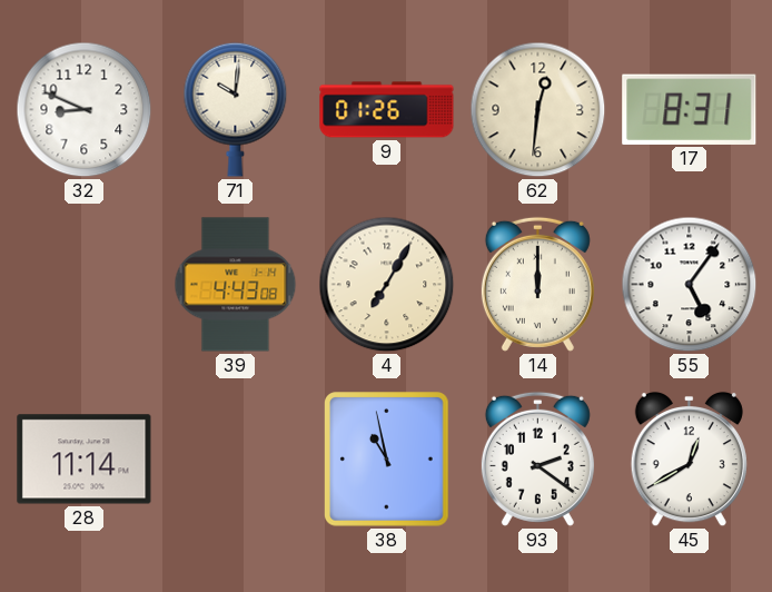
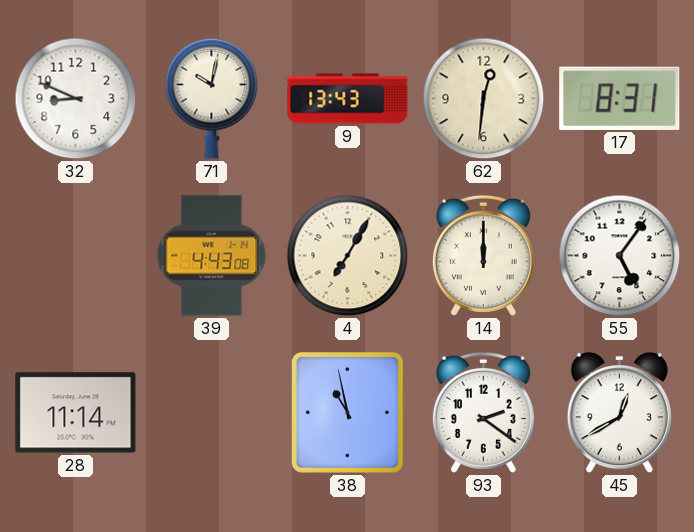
71: 10:01 -> 10:02 (212, 98)
9: 01:26 -> 13:43 (348, 99)
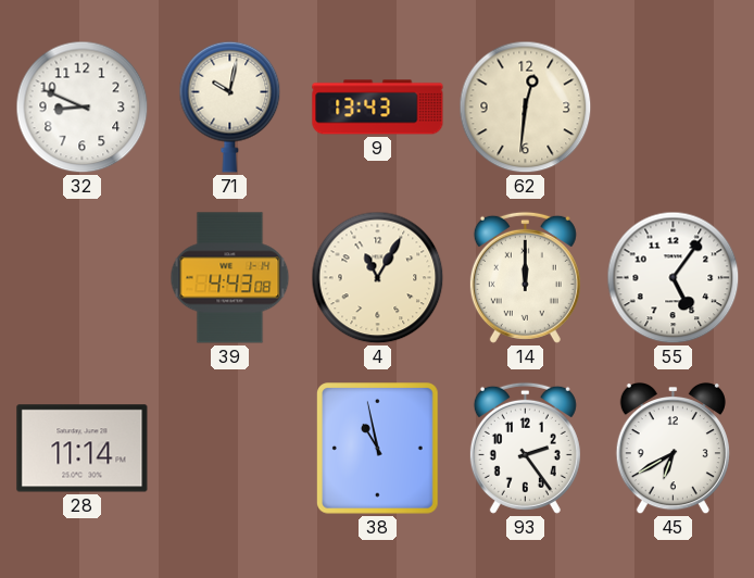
17: 8:31 -> none (620, 98)
4: 7:05 -> 11:05 (378, 278)
93: 2:21 -> 2:24 (525, 448)
45: 12:40 -> 6:40 (673, 449)
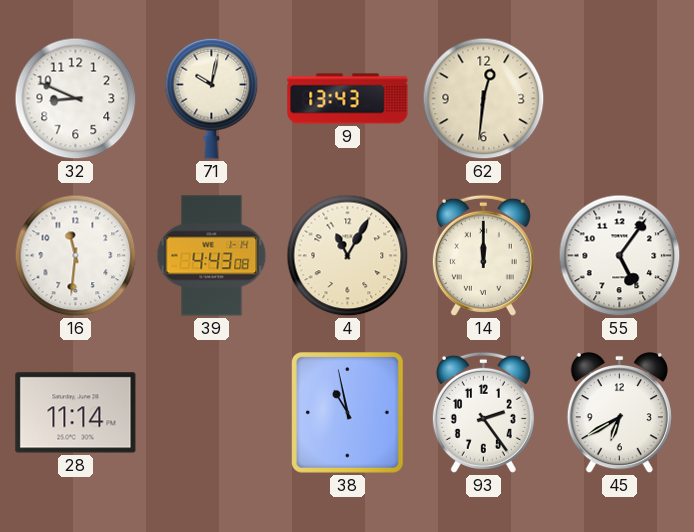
16: none -> 11:31 (76, 256)
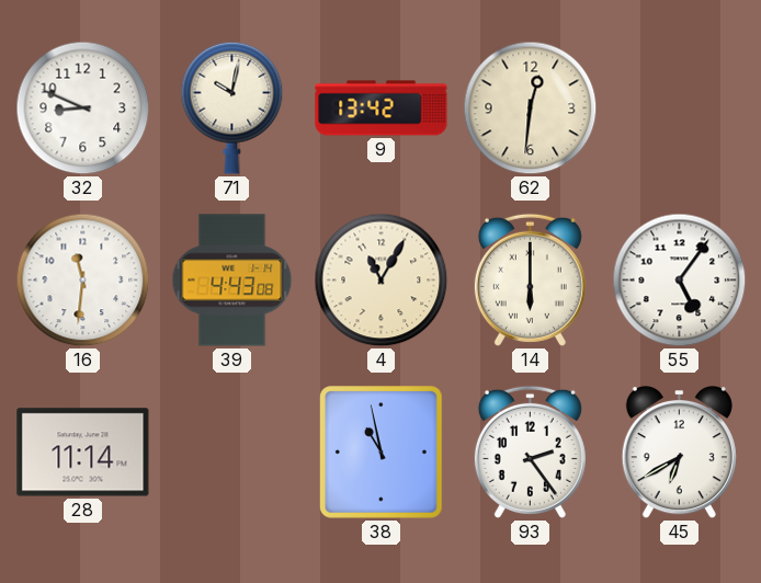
9: 13:43 -> 13:42 (382, 108)
14: 12:00 -> 6:00 (530, 279)
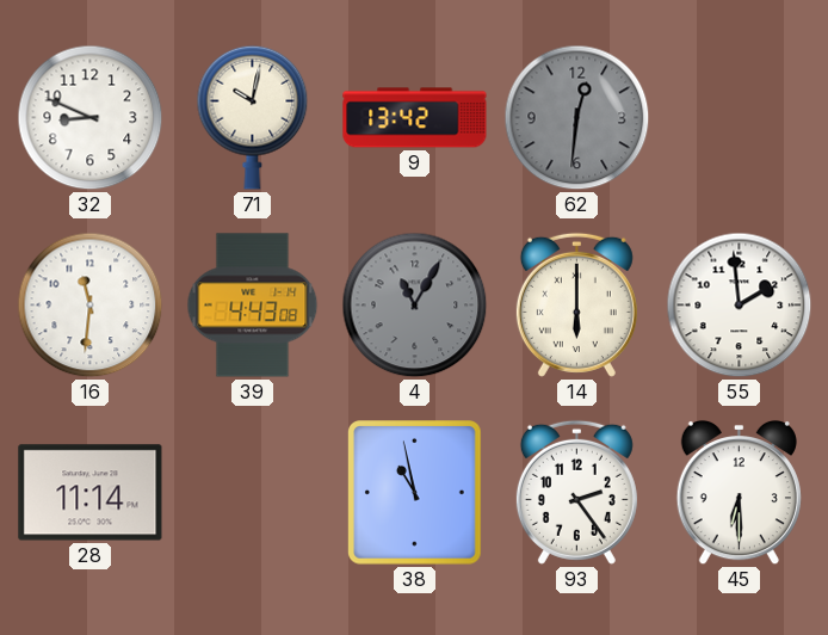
62 dial: cream -> grey (577, 118)
4 dial: cream -> grey (415, 306)
55: 5:06 -> 1:59 (740, 306)
45: 6:40 -> 6:30 (739, 493)
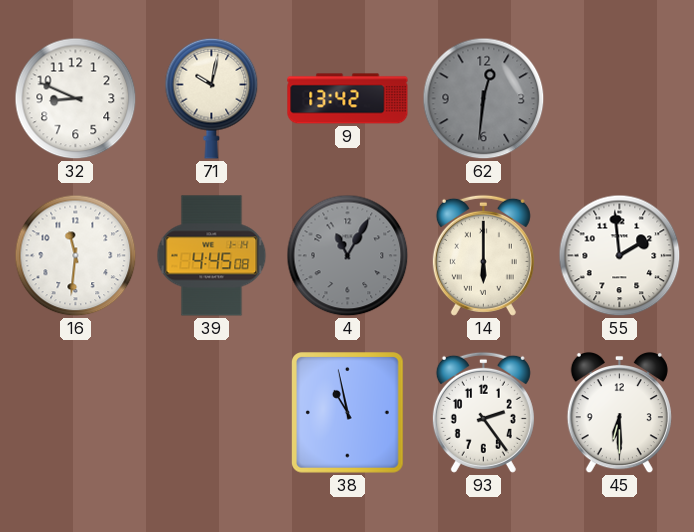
39: 4:43 -> 4:45 (212, 256)
28: 11:14 -> none (91, 493)
